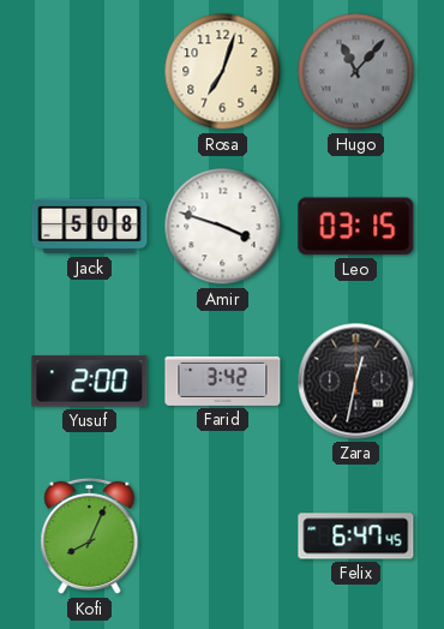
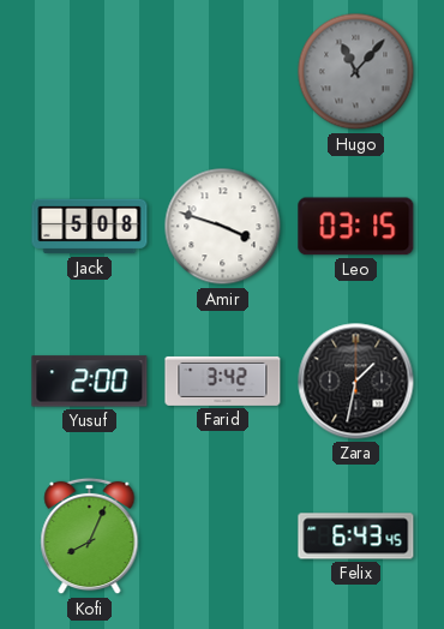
Rosa: 7:03 -> none (223, 72)
Zara: 12:32 -> 1:32 (356, 382)
Felix: 6:47 -> 6:43 (356, 537)
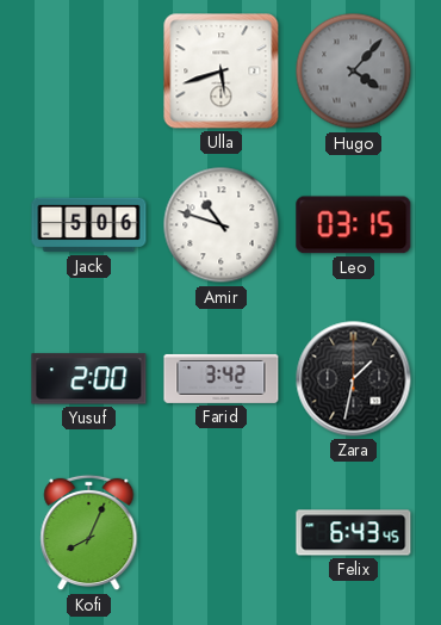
Ulla: none -> 5:42 (222, 72)
Hugo: 11:07 -> 4:07 (354, 72)
Jack: 5:08 -> 5:06 (89, 225)
Amir: 3:48 -> 10:48 (222, 225)
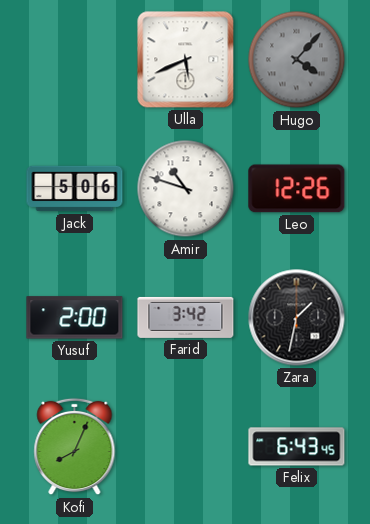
Ulla: 5:42 -> 5:41 (186, 60)
Leo: 03:15 -> 12:26 (297, 189)
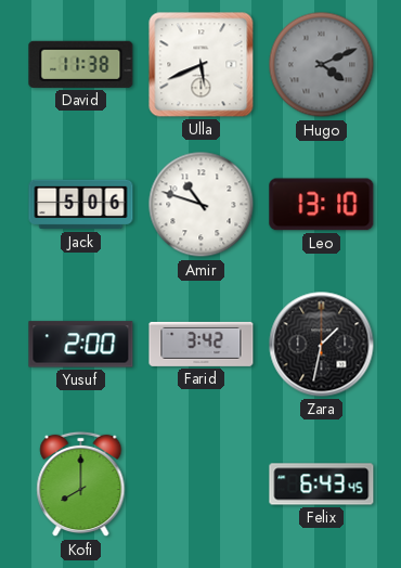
David: none -> 11:38 (81, 64)
Hugo: 4:07 -> 4:11 (322, 65)
Leo: 12:26 -> 13:10 (322, 205)
Kofi: 8:04 -> 8:00 (81, 485)
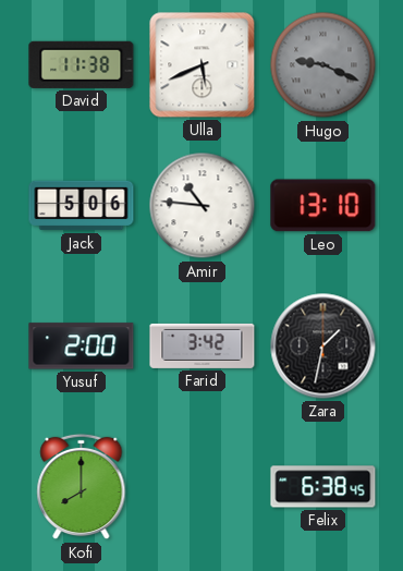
Hugo: 4:11 -> 9:19 (323, 65)
Amir: 10:48 -> 10:46 (203, 206)
Felix: 6:43 -> 6:38 (323, 487)
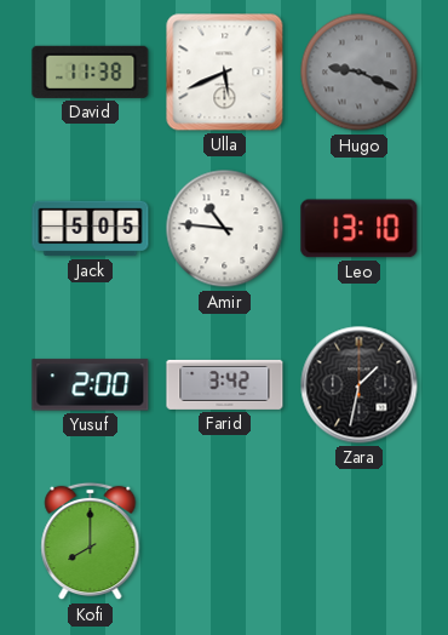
Jack: 5:06 -> 5:05 (91, 229)
Felix: 6:38 -> none (323, 487)
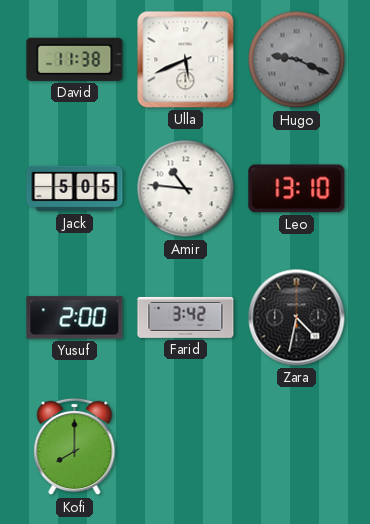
Zara: 1:32 -> 4:32 (297, 318)
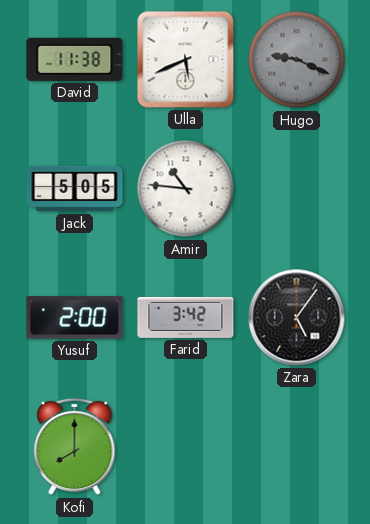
Leo: 13:10 -> none (297, 189)
Zara: 4:32 -> 5:06 (297, 318)
